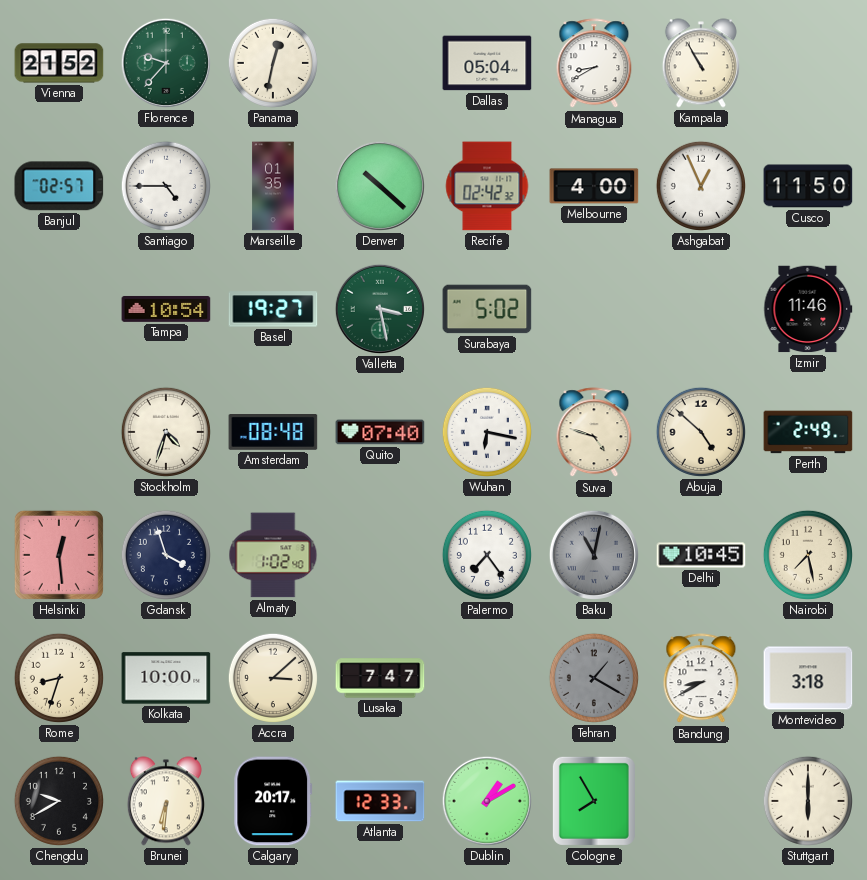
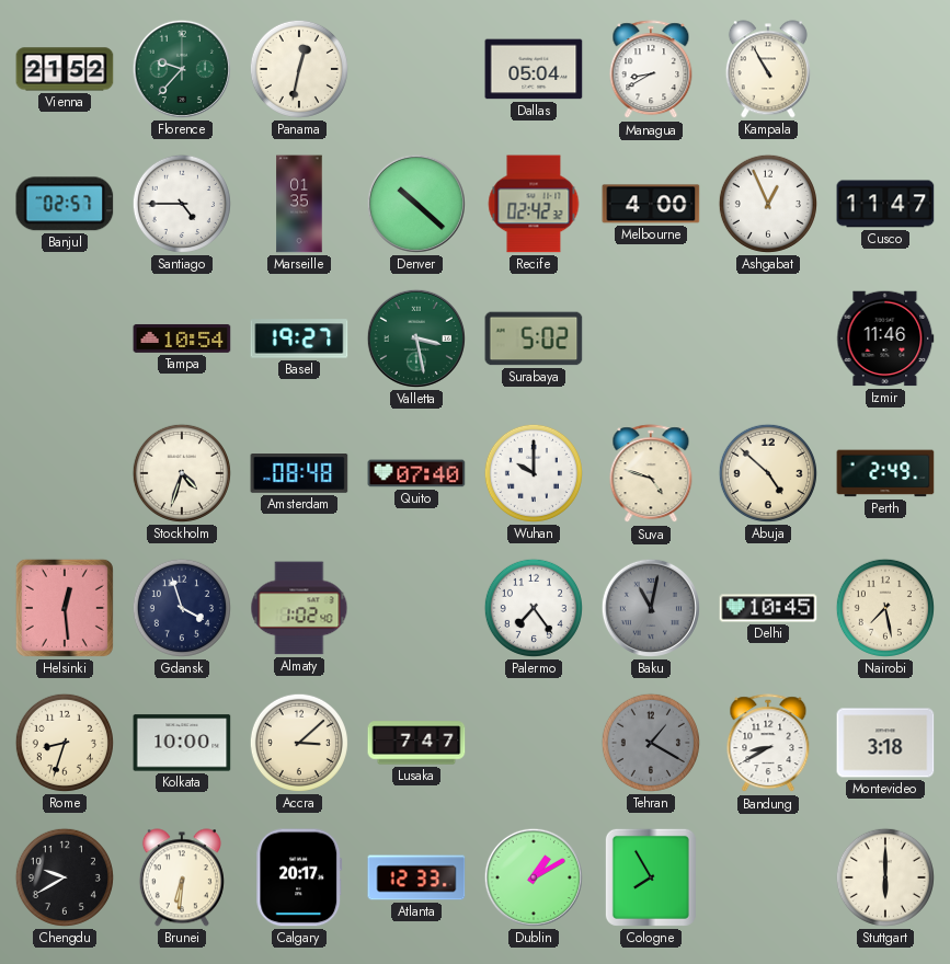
Cusco: 11:50 -> 11:47 (885, 204)
Wuhan: 6:17 -> 10:00 (534, 473)
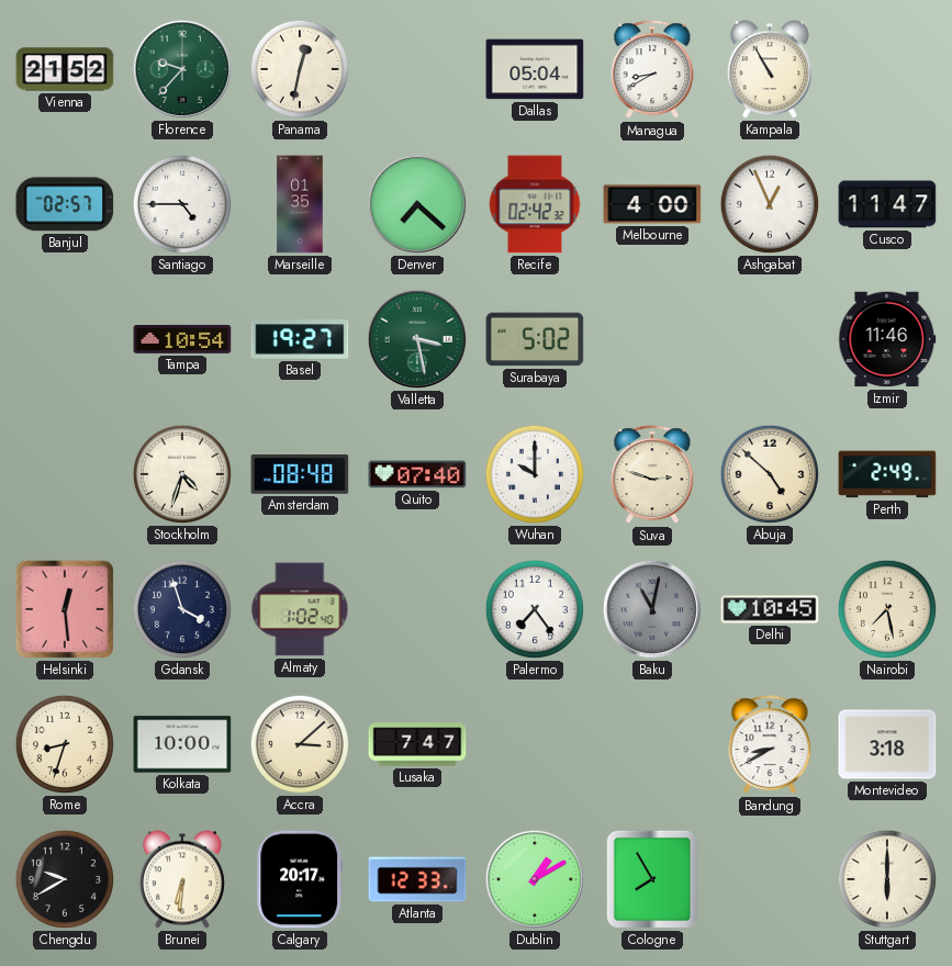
Denver: 10:22 -> 7:22 (417, 204)
Suva: 4:48 -> 2:48 (652, 475)
Tehran: 1:20 -> none (651, 743)
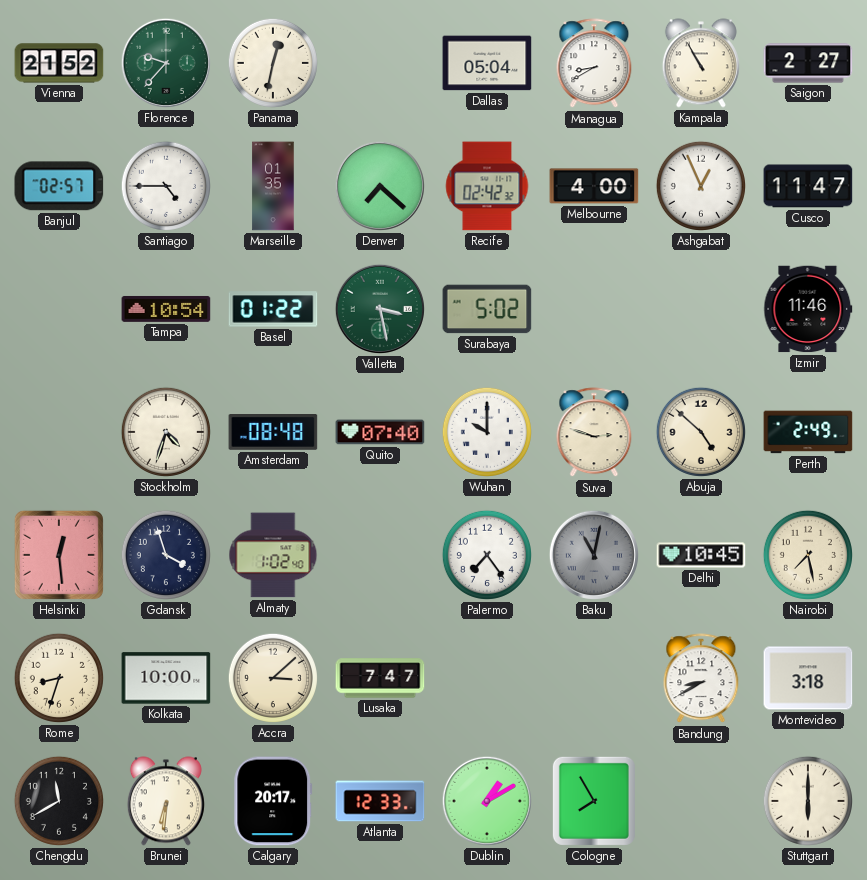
Saigon: none -> 2:27 (808, 63)
Basel: 19:27 -> 01:22 (273, 309)
Chengdu: 9:40 -> 11:40 (59, 801)
